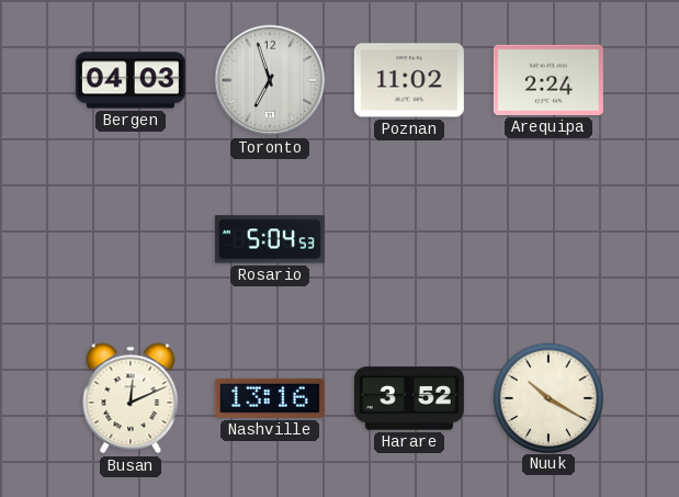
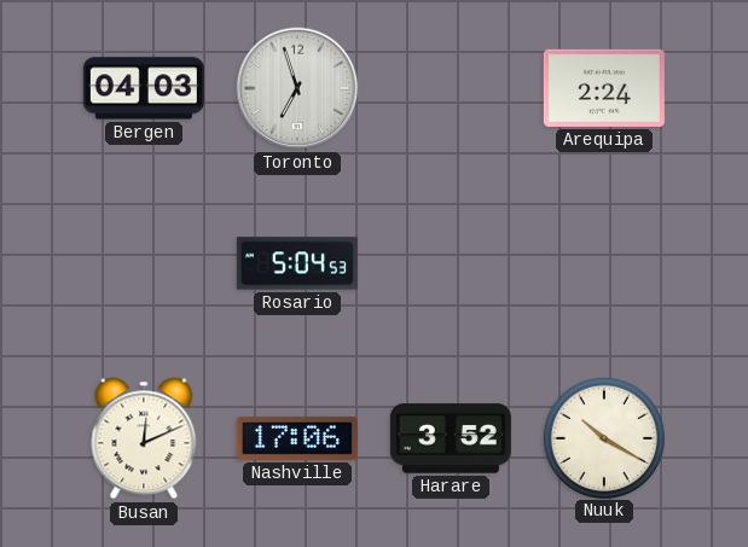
Poznan: 11:02 -> none (409, 80)
Nashville: 13:16 -> 17:06 (297, 438)
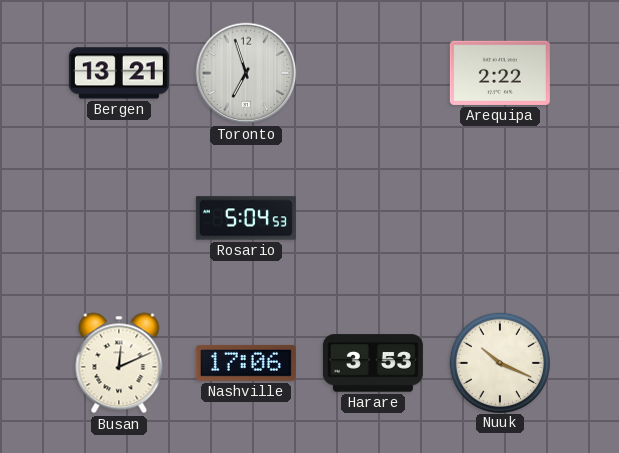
Bergen: 04:03 -> 13:21 (119, 73)
Arequipa: 2:24 -> 2:22 (500, 73)
Harare: 3:52 -> 3:53 (373, 363)
Nuuk: 10:20 -> 10:19 (499, 362)
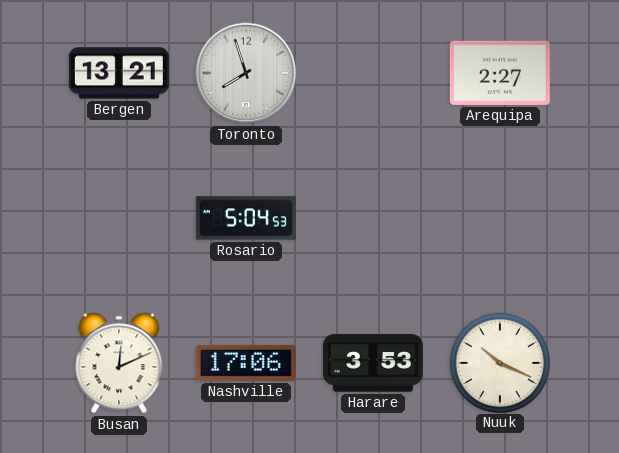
Toronto: 6:57 -> 7:57 (246, 73)
Arequipa: 2:22 -> 2:27 (500, 73)
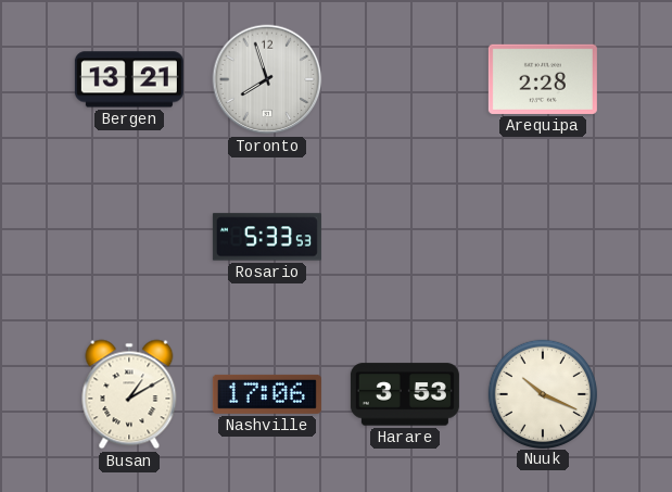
Arequipa: 2:27 -> 2:28 (543, 79)
Rosario: 5:04 -> 5:33 (267, 237)
Busan: 12:11 -> 1:10 (129, 394)
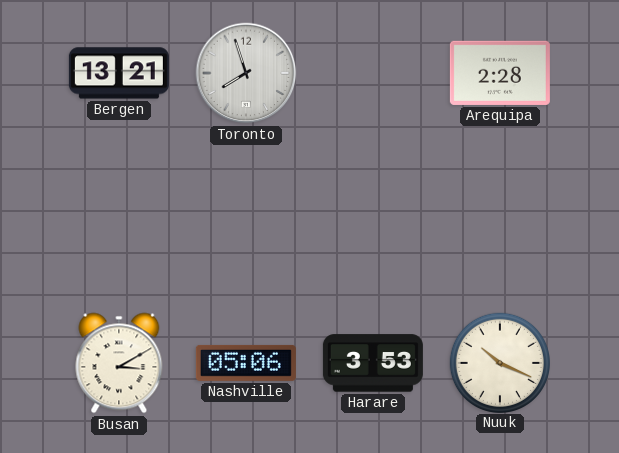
Rosario: 5:33 -> none (267, 237)
Busan: 1:10 -> 3:10 (119, 363)
Nashville: 17:06 -> 05:06 (246, 363)
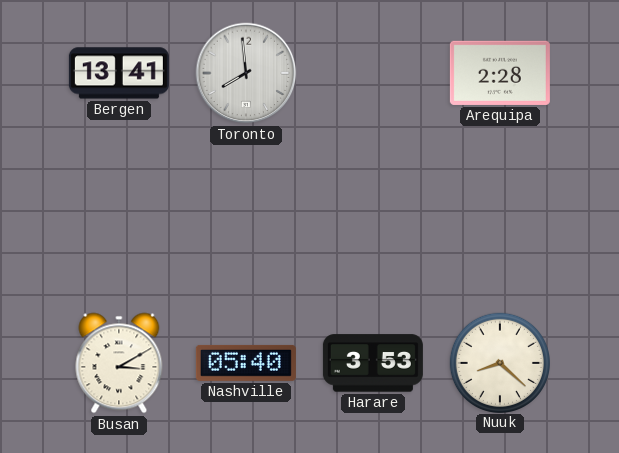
Bergen: 13:21 -> 13:41 (119, 73)
Toronto: 7:57 -> 7:59 (246, 73)
Nashville: 05:06 -> 05:40 (246, 363)
Nuuk: 10:19 -> 8:22 (499, 362)
